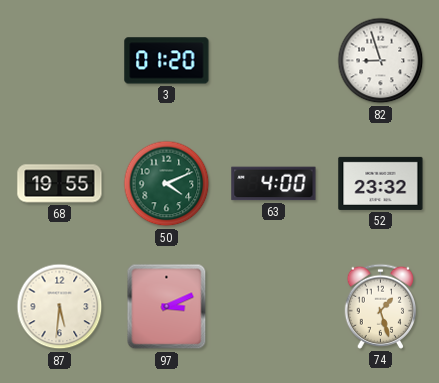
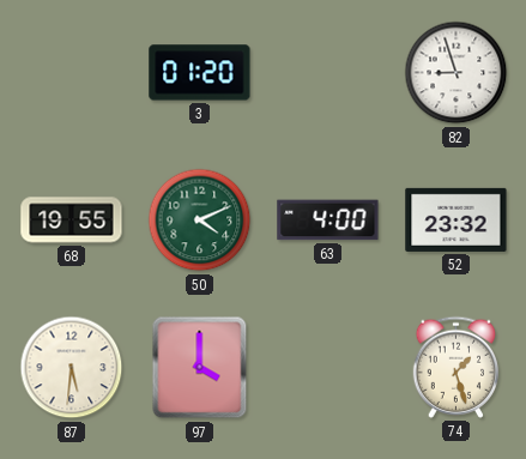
97: 3:11 -> 4:00 (200, 368)
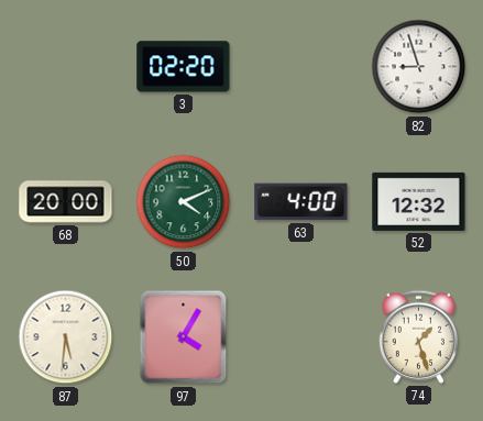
3: 01:20 -> 02:20 (184, 67)
68: 19:55 -> 20:00 (66, 202)
52: 23:32 -> 12:32 (419, 201)
97: 4:00 -> 4:05 (184, 337)
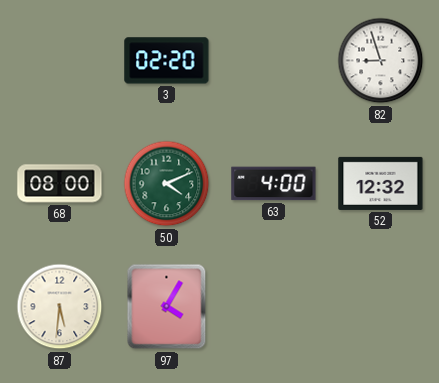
68: 20:00 -> 08:00 (60, 184)
74: 1:27 -> none (418, 336)
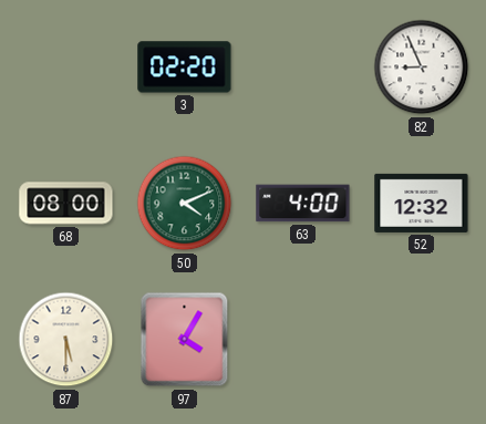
82: 8:57 -> 8:56 (422, 68)
87: 5:31 -> 5:30 (66, 340)
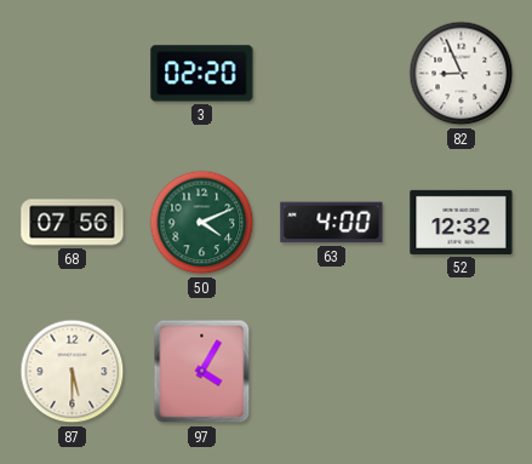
68: 08:00 -> 07:56 (73, 223)
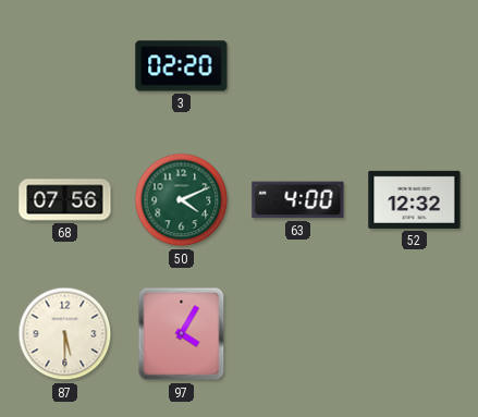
82: 8:56 -> none (462, 74)
